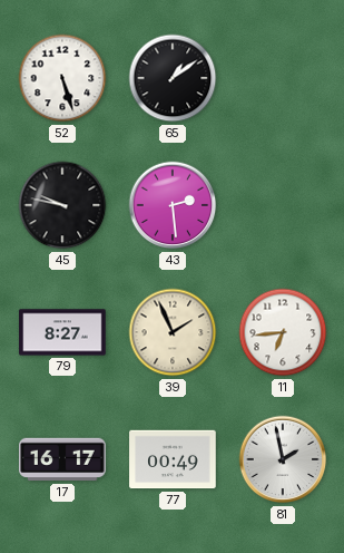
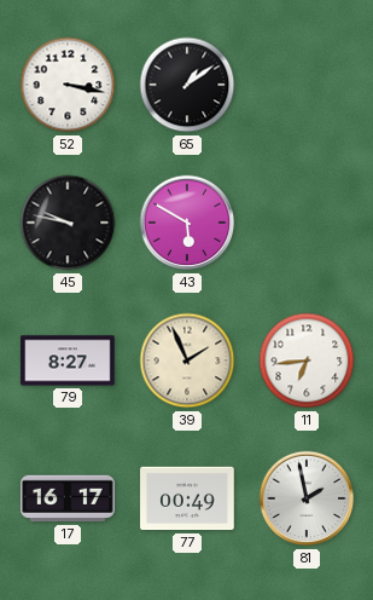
52: 5:27 -> 3:17 (68, 85)
43: 2:29 -> 5:50 (187, 223)
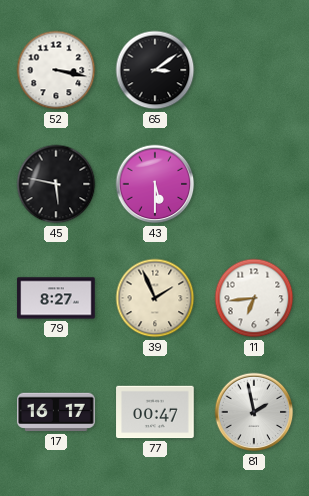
65: 1:09 -> 3:09 (155, 70)
45: 9:47 -> 5:47 (56, 184)
43: 5:50 -> 5:30 (155, 184)
77: 00:49 -> 00:47 (155, 412)
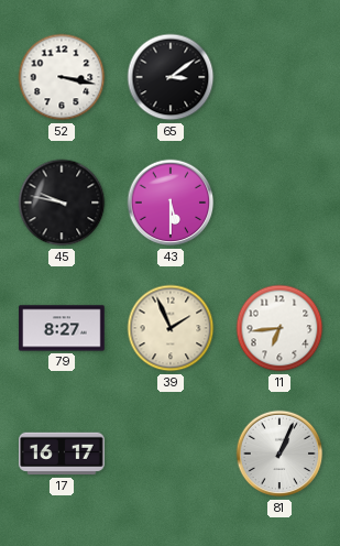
45: 5:47 -> 9:47 (62, 203)
77: 00:47 -> none (155, 412)
81: 1:58 -> 1:04 (279, 454)
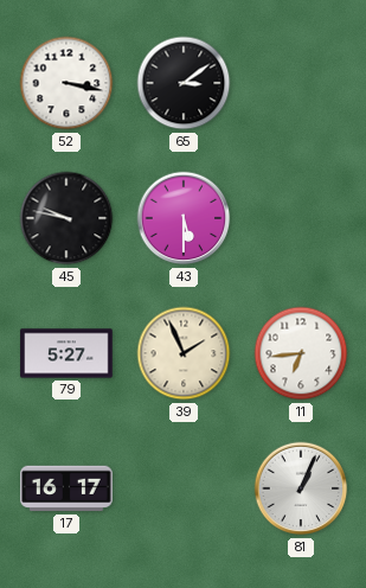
79: 8:27 -> 5:27 (66, 353)
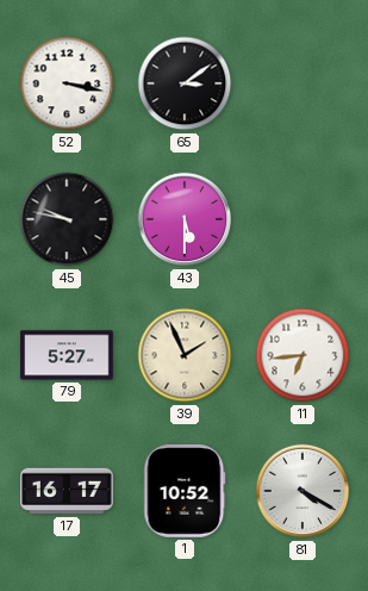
1: none -> 10:52 (185, 491)
81: 1:04 -> 4:20 (302, 491)
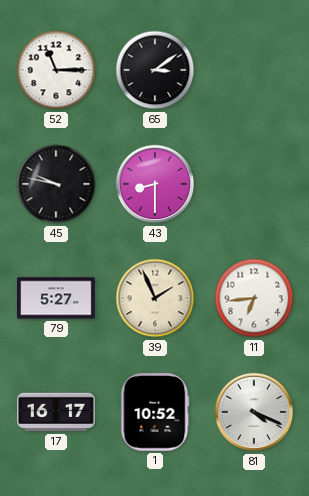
52: 3:17 -> 11:15 (56, 70)
43: 5:30 -> 8:30 (155, 184)
81: 4:20 -> 4:19 (254, 412)
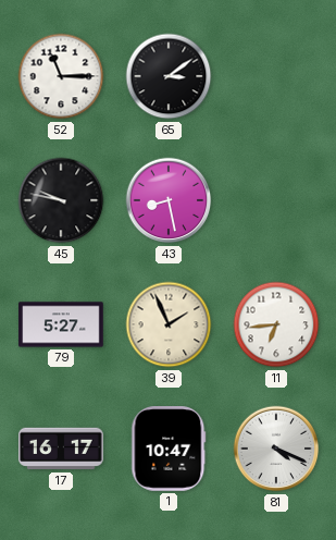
43: 8:30 -> 8:28 (169, 200)
1: 10:52 -> 10:47 (169, 449)
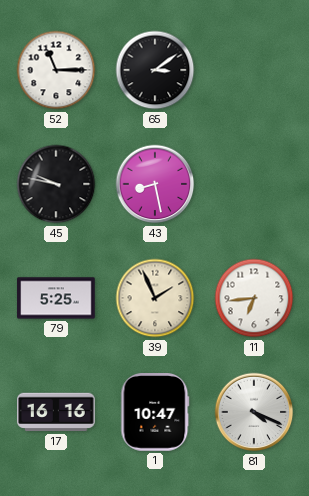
79: 5:27 -> 5:25 (56, 298)
17: 16:17 -> 16:16 (56, 412)
